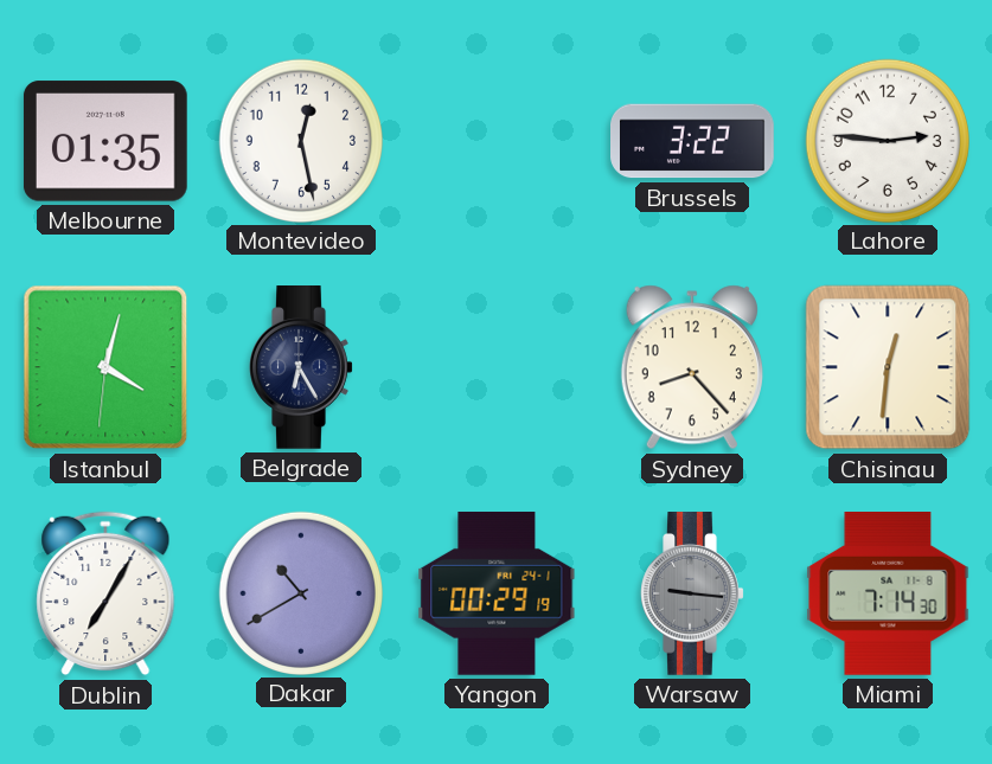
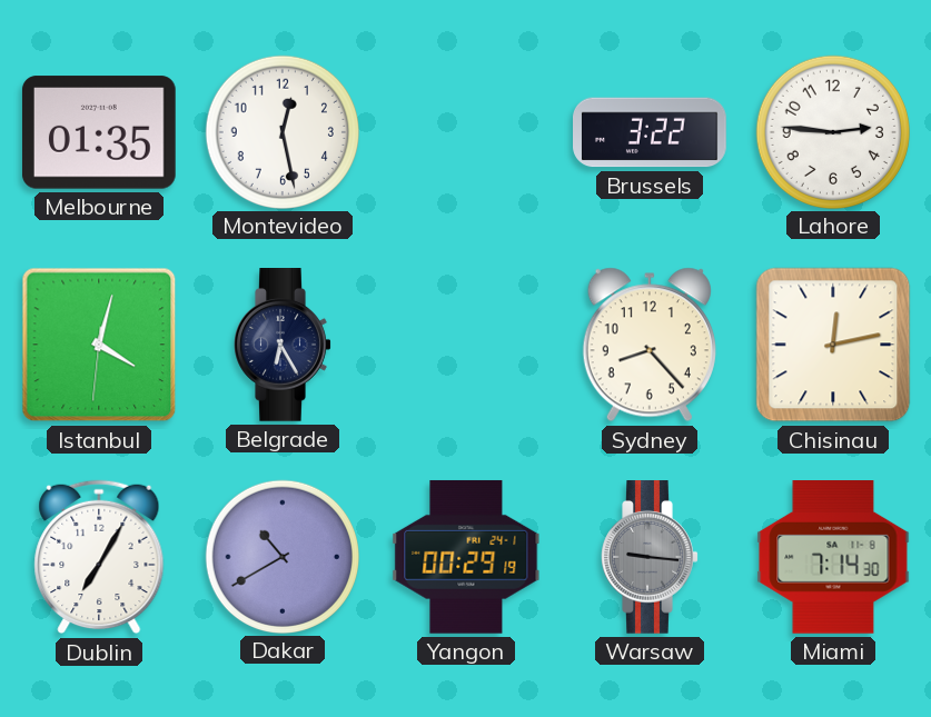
Chisinau: 12:31 -> 12:13 (833, 345)
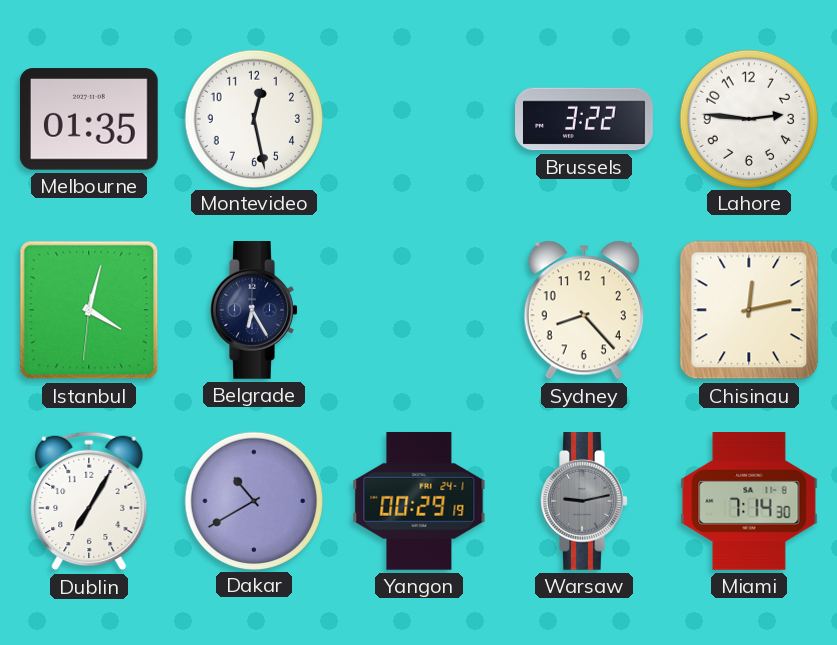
Warsaw: 9:16 -> 9:13 (584, 502)
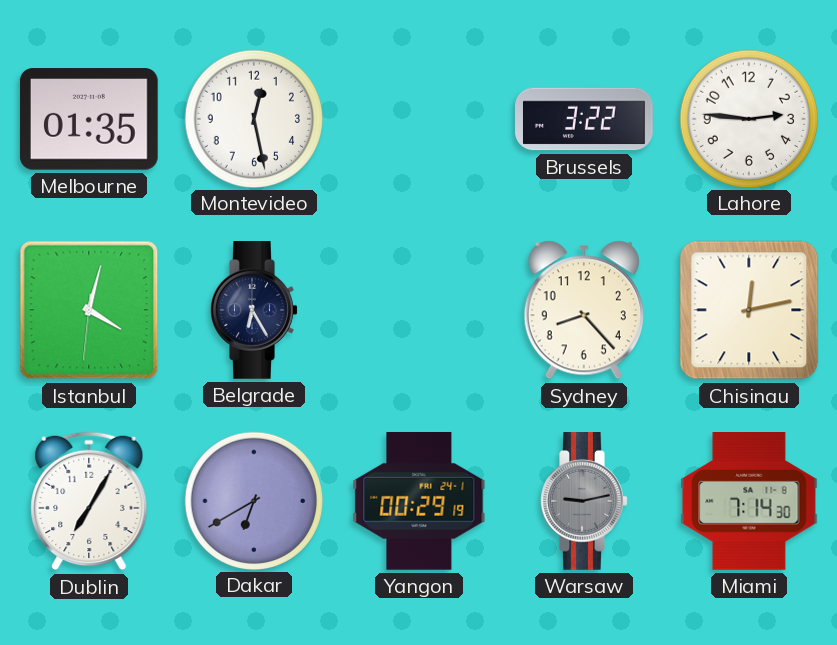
Dakar: 10:40 -> 6:40 (253, 500)
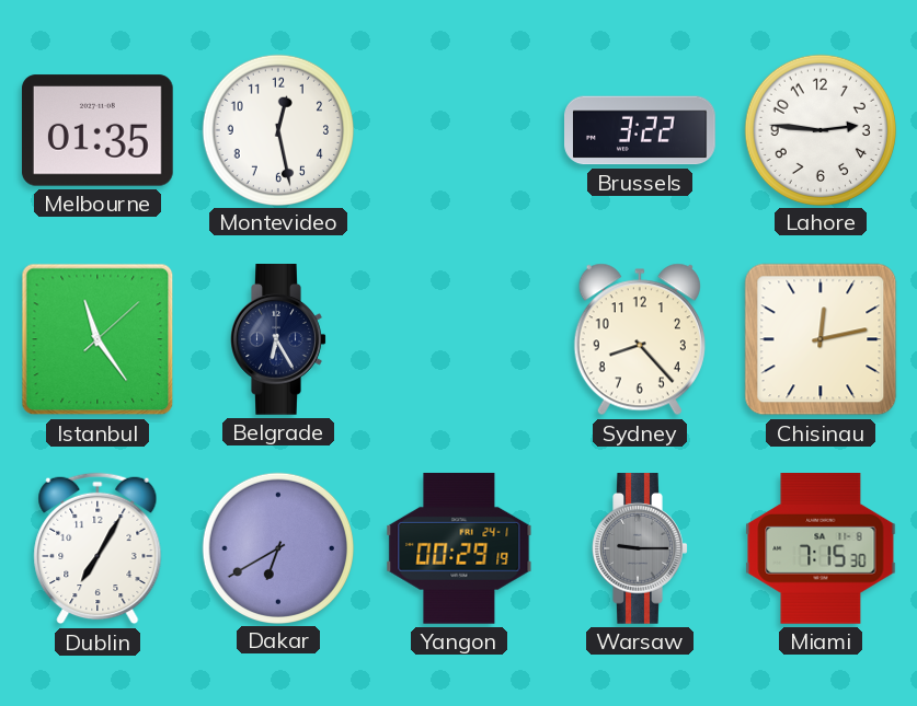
Istanbul: 4:02 -> 11:24 (98, 339)
Warsaw: 9:13 -> 9:15 (640, 549)
Miami: 7:14 -> 7:15 (821, 549)
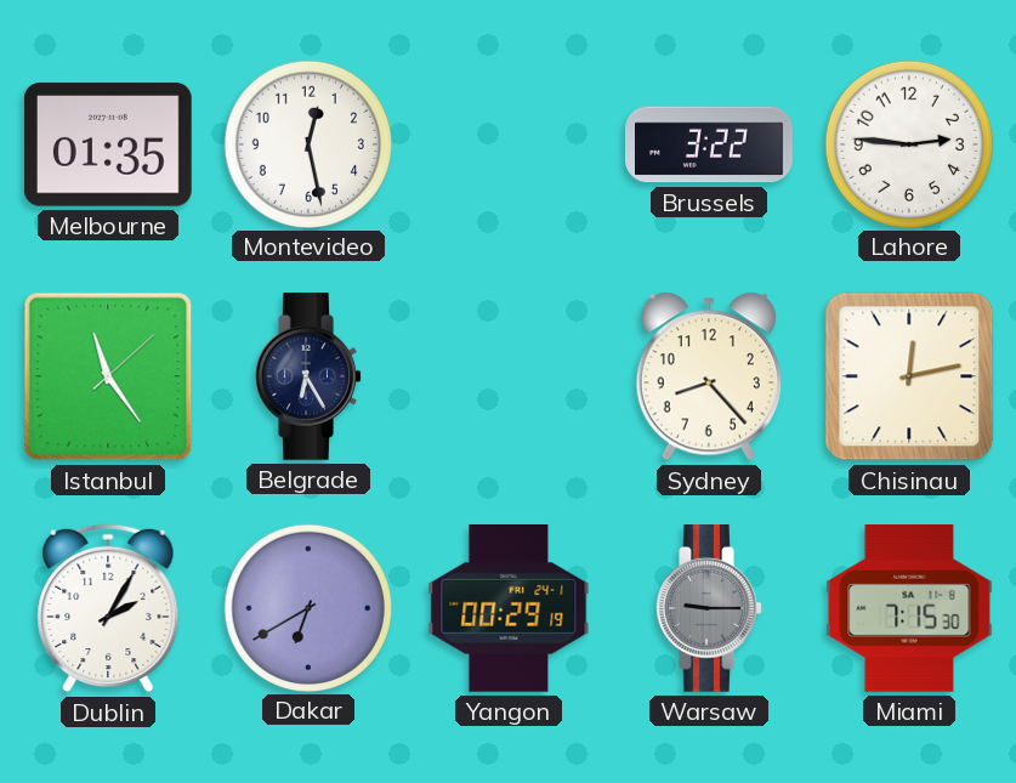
Dublin: 7:05 -> 2:05 (108, 608)
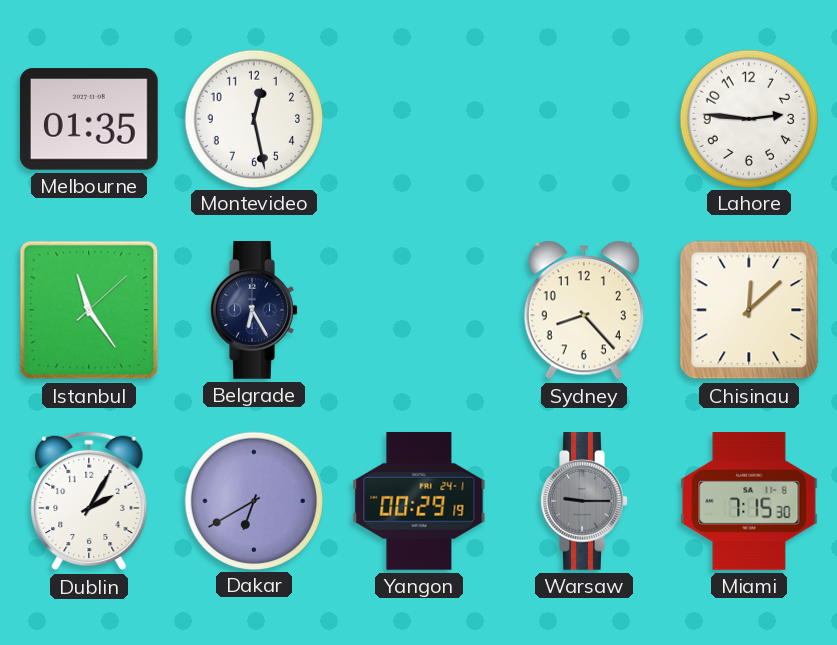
Brussels: 3:22 -> none (710, 144)
Chisinau: 12:13 -> 12:08 (749, 310)
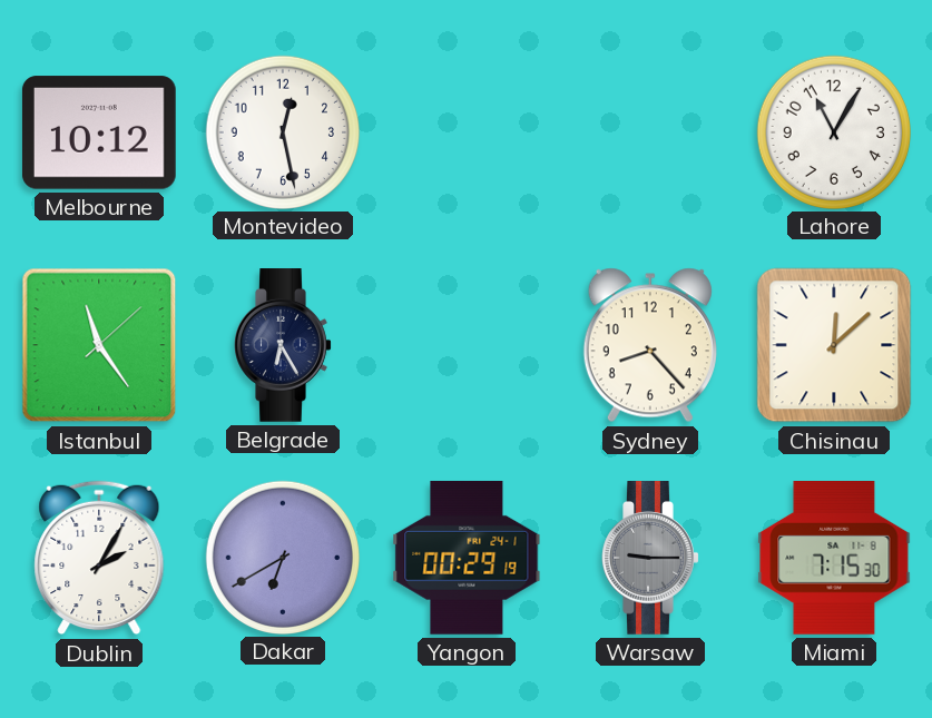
Melbourne: 01:35 -> 10:12 (99, 132)
Lahore: 2:46 -> 11:05 (833, 131)
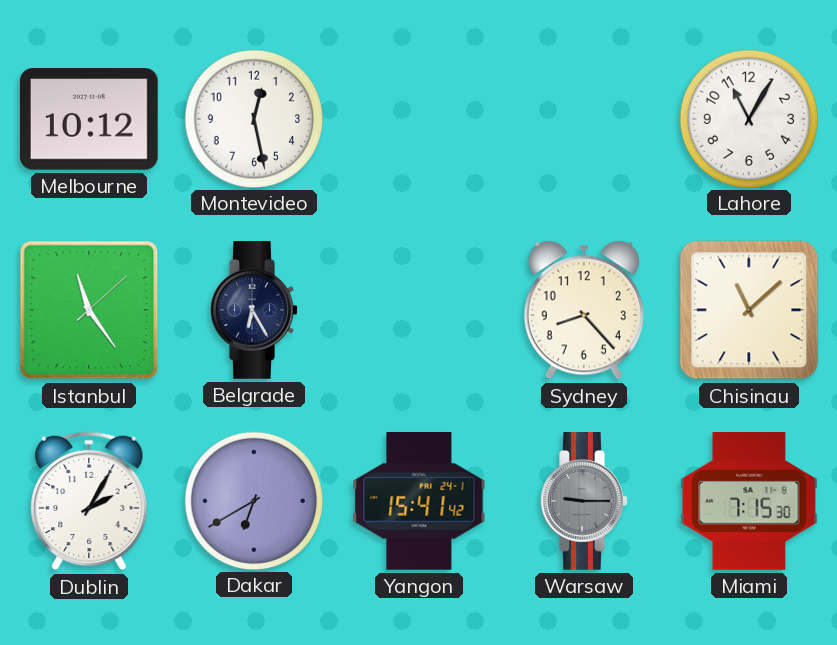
Chisinau: 12:08 -> 11:08 (749, 310)
Yangon: 00:29 -> 15:41 (419, 501)
